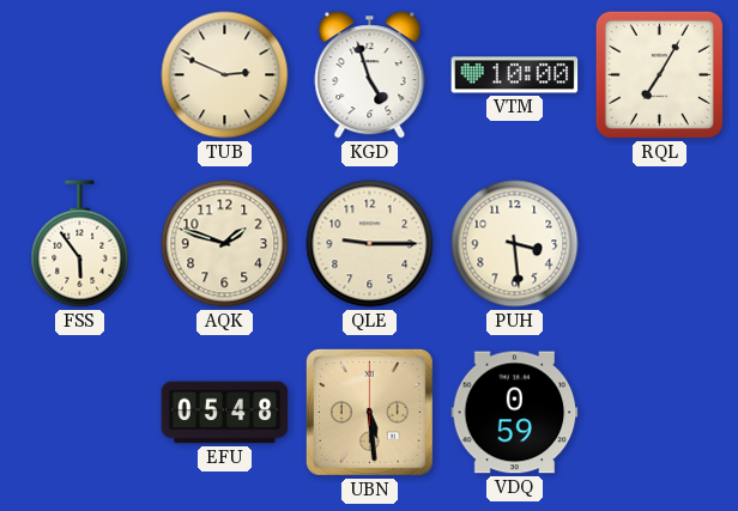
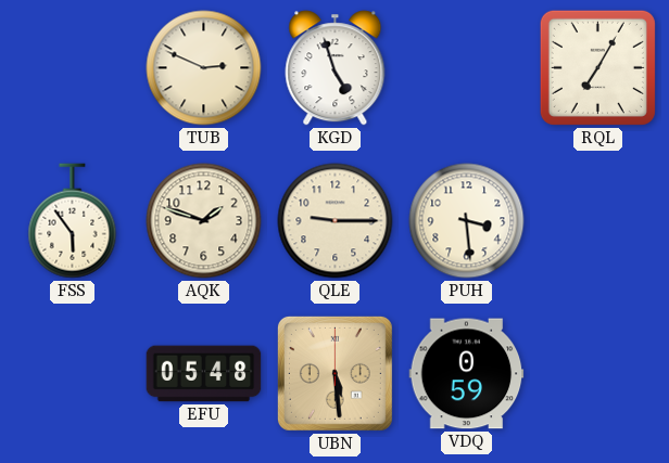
VTM: 10:00 -> none (515, 75)
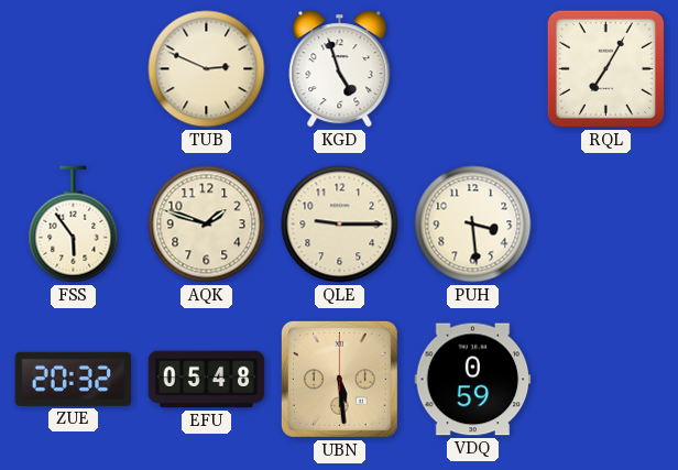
ZUE: none -> 20:32 (74, 379)
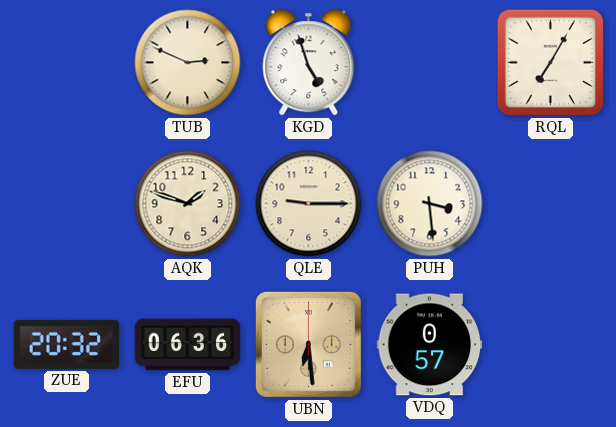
FSS: 5:54 -> none (74, 225)
EFU: 05:48 -> 06:36 (188, 345)
UBN: 5:29 -> 6:29 (308, 344)
VDQ: 0:59 -> 0:57 (430, 345)
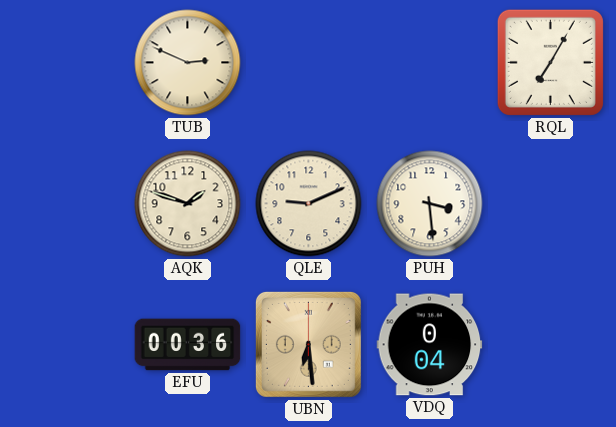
KGD: 4:57 -> none (309, 63)
QLE: 9:15 -> 9:11 (309, 204)
ZUE: 20:32 -> none (67, 344)
EFU: 06:36 -> 00:36 (188, 345)
VDQ: 0:57 -> 0:04 (430, 345)
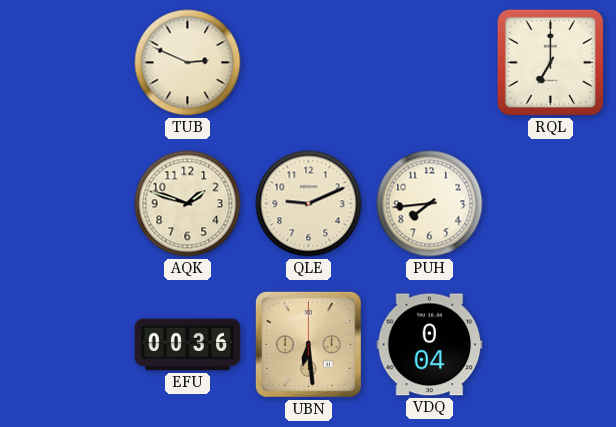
RQL: 7:05 -> 7:00 (550, 62)
PUH: 3:29 -> 7:44 (430, 204)
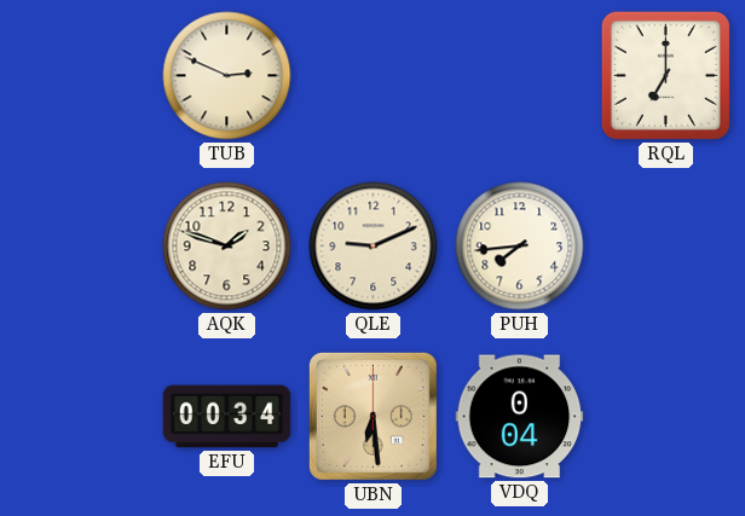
EFU: 00:36 -> 00:34 (227, 417)
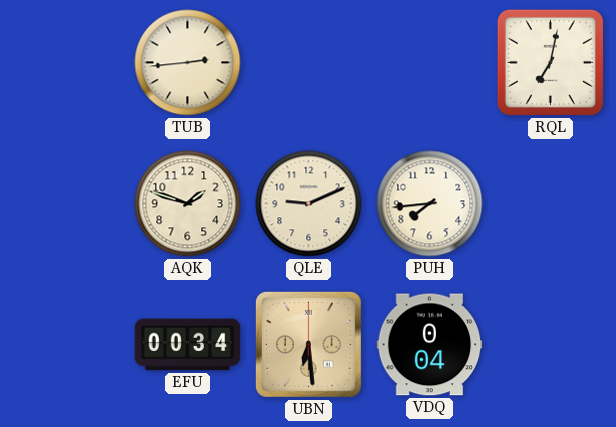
TUB: 2:49 -> 2:44 (188, 63)
RQL: 7:00 -> 7:02 (550, 62)
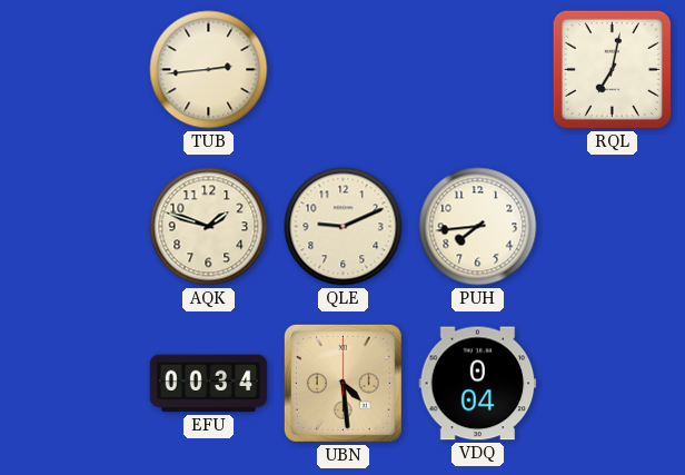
UBN: 6:29 -> 4:29 (343, 383)
